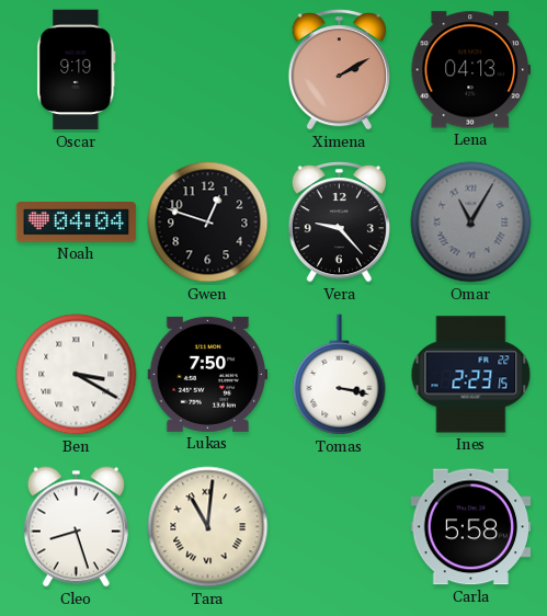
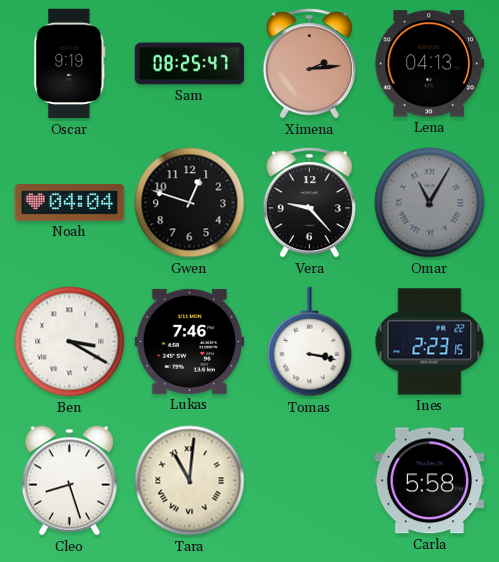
Sam: none -> 08:25 (190, 64)
Ximena: 2:10 -> 2:14 (309, 64)
Lukas: 7:50 -> 7:46 (190, 341)
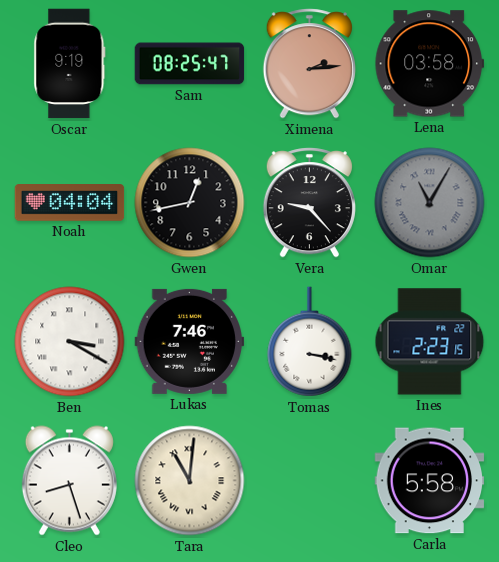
Lena: 04:13 -> 03:58 (430, 64)
Gwen: 12:48 -> 12:43 (190, 203)
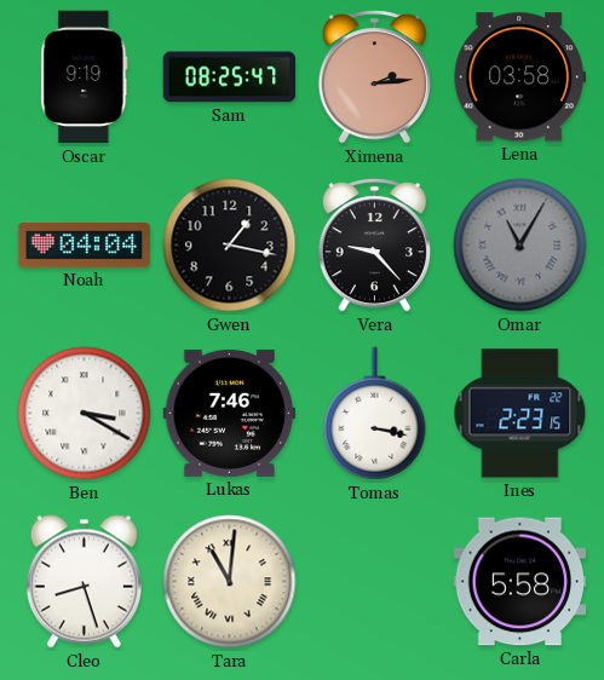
Gwen: 12:43 -> 1:17 (230, 246)
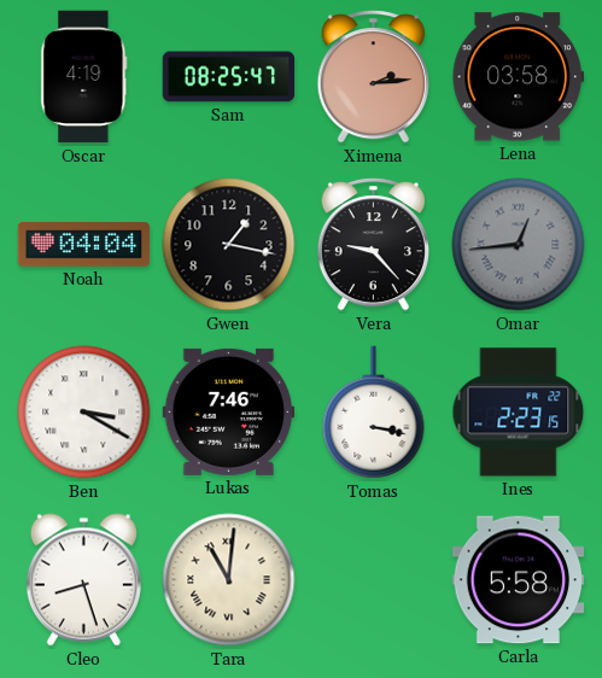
Oscar: 9:19 -> 4:19 (84, 77)
Omar: 11:05 -> 12:44 (519, 245)
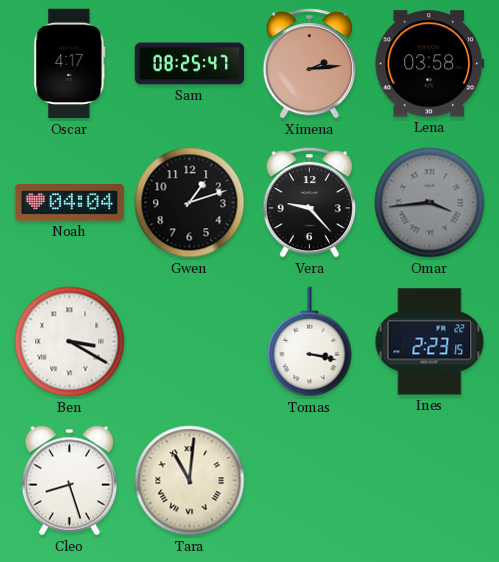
Oscar: 4:19 -> 4:17 (70, 64)
Gwen: 1:17 -> 1:12 (190, 203)
Omar: 12:44 -> 3:44 (430, 203)
Lukas: 7:46 -> none (229, 411)
Carla: 5:58 -> none (519, 580)
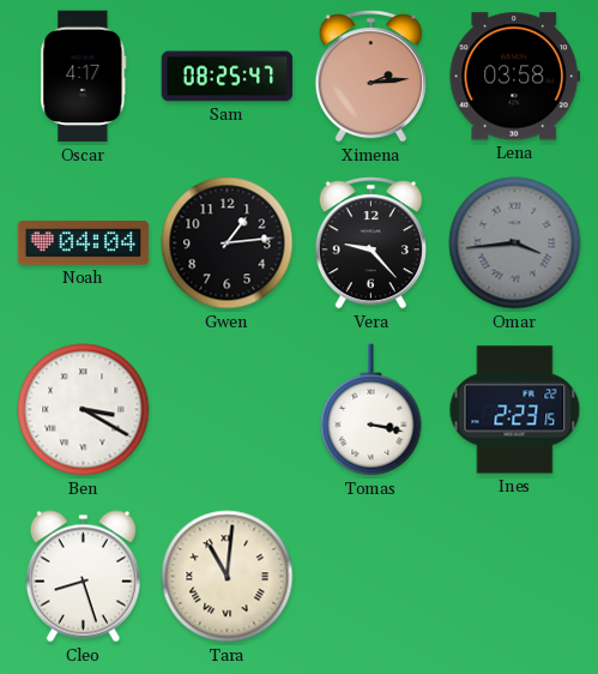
Gwen: 1:12 -> 1:14 (228, 243)
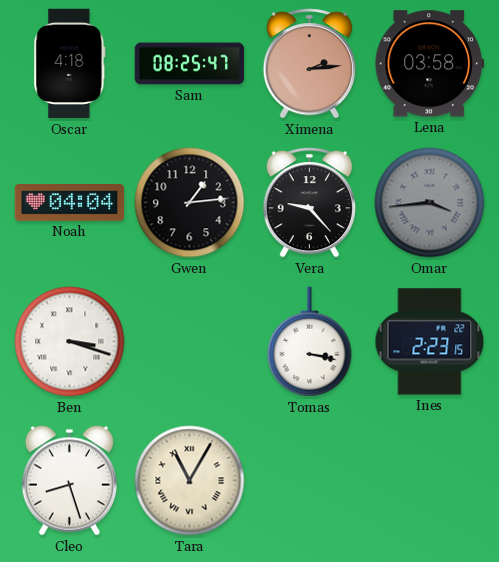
Oscar: 4:17 -> 4:18 (70, 64)
Ben: 3:20 -> 3:18 (70, 342)
Tara: 11:01 -> 11:05 (190, 481)
